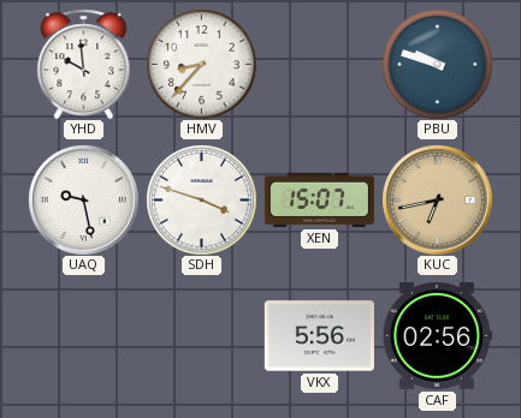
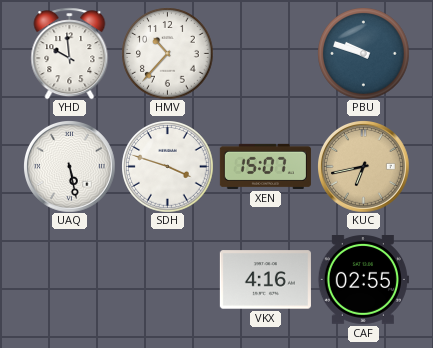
HMV: 8:37 -> 10:37 (167, 53)
UAQ: 9:28 -> 5:28 (70, 167)
VKX: 5:56 -> 4:16 (265, 280)
CAF: 02:56 -> 02:55 (363, 280)
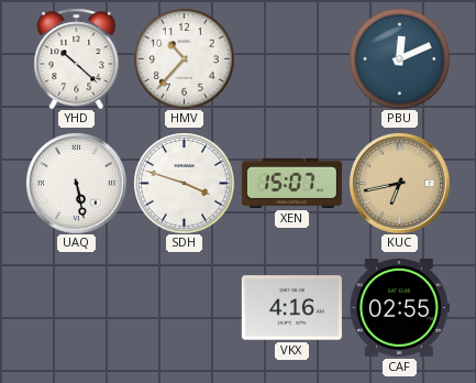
YHD: 9:59 -> 10:22 (77, 58)
PBU: 9:48 -> 12:11 (399, 58)
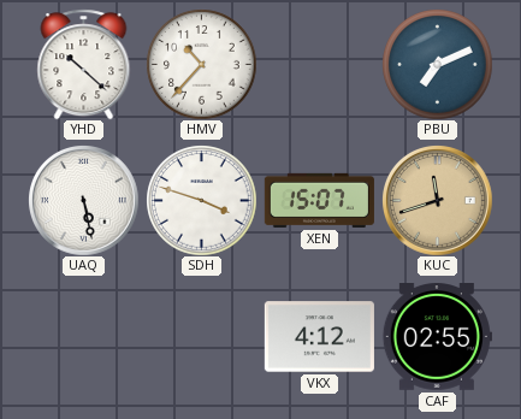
PBU: 12:11 -> 7:11 (437, 64)
KUC: 6:43 -> 11:42 (438, 201)
VKX: 4:16 -> 4:12 (319, 337)
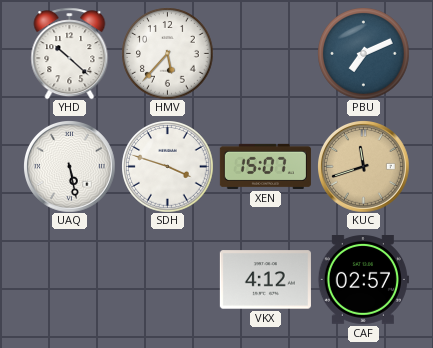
HMV: 10:37 -> 5:37 (167, 53)
CAF: 02:55 -> 02:57 (363, 280)
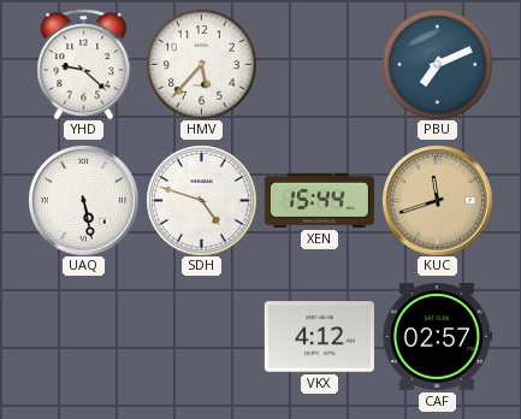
YHD: 10:22 -> 9:22 (84, 64)
SDH: 3:48 -> 4:48 (201, 200)
XEN: 15:07 -> 15:44 (319, 200)
